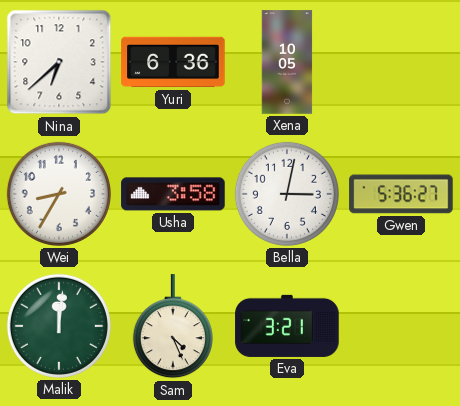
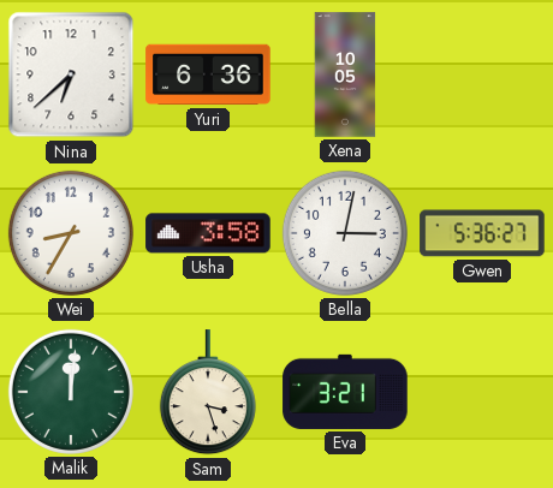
Sam: 4:26 -> 3:27 (208, 393)
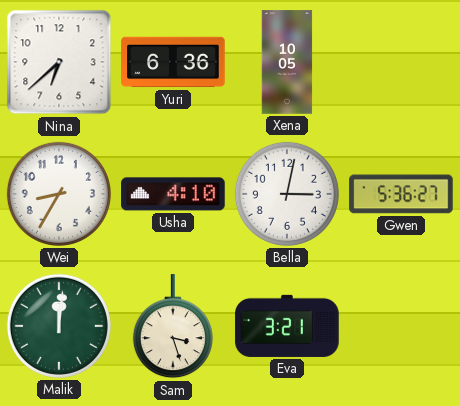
Usha: 3:58 -> 4:10 (173, 194)
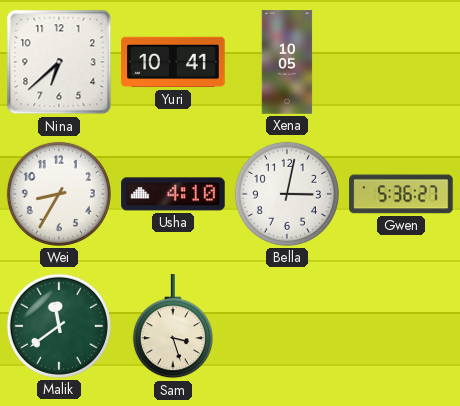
Yuri: 6:36 -> 10:41 (173, 62)
Malik: 12:01 -> 11:39 (59, 326)
Eva: 3:21 -> none (287, 326)
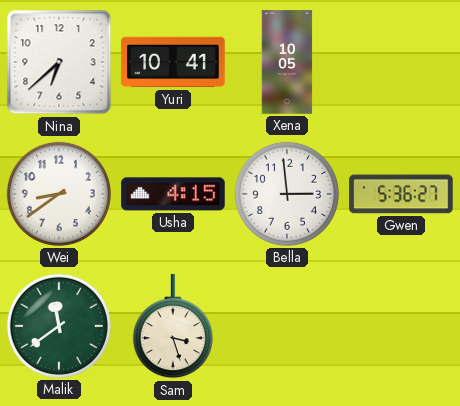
Wei: 8:35 -> 8:39 (59, 194)
Usha: 4:10 -> 4:15 (173, 194)
Bella: 3:02 -> 2:59 (287, 194)
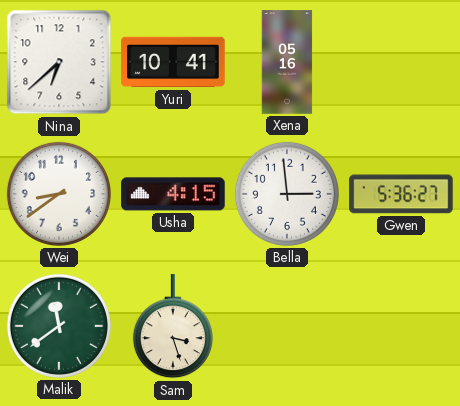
Xena: 10:05 -> 05:16 (287, 62)
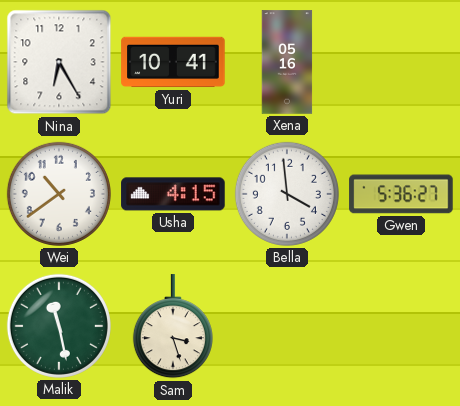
Nina: 6:38 -> 6:25 (59, 62)
Wei: 8:39 -> 10:39 (59, 194)
Bella: 2:59 -> 3:59 (287, 194)
Malik: 11:39 -> 11:28 (59, 326)
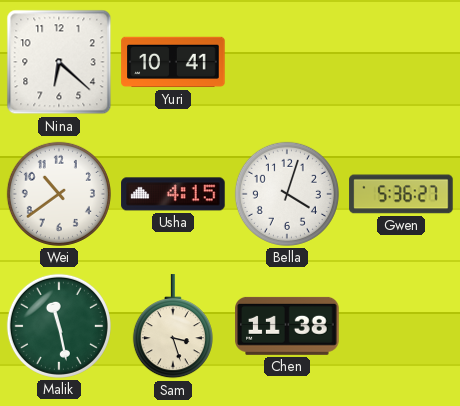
Nina: 6:25 -> 6:22 (59, 62)
Xena: 05:16 -> none (287, 62)
Bella: 3:59 -> 4:03 (287, 194)
Chen: none -> 11:38 (287, 326)
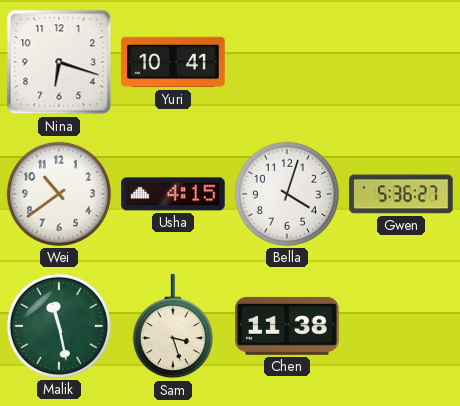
Nina: 6:22 -> 6:18 (59, 62)
